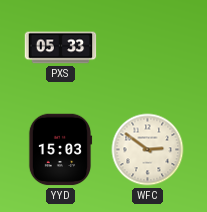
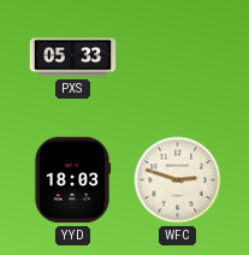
YYD: 15:03 -> 18:03 (72, 180)
WFC: 2:51 -> 2:48 (178, 180)
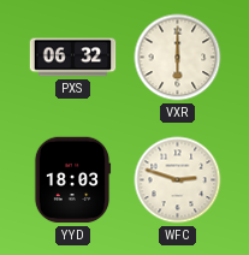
PXS: 05:33 -> 06:32 (73, 58)
VXR: none -> 6:00 (178, 58)
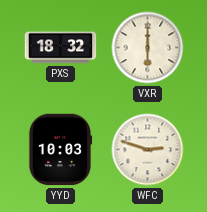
PXS: 06:32 -> 18:32 (61, 48)
YYD: 18:03 -> 10:03 (60, 150)
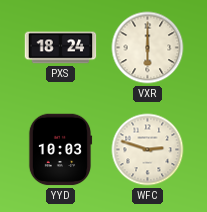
PXS: 18:32 -> 18:24 (61, 48)
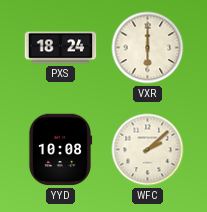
YYD: 10:03 -> 10:08 (60, 150)
WFC: 2:48 -> 2:08 (148, 150)
